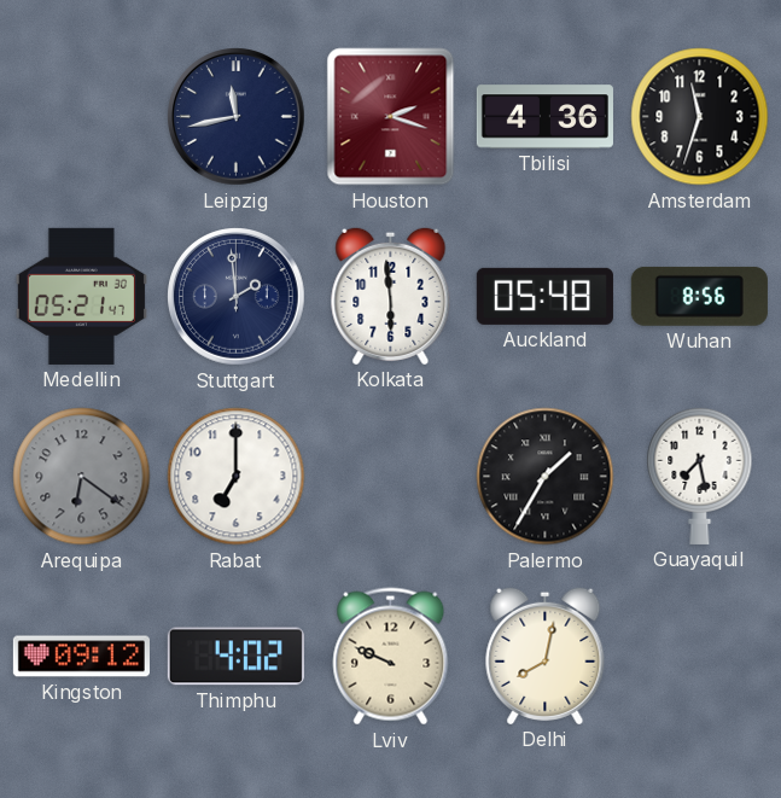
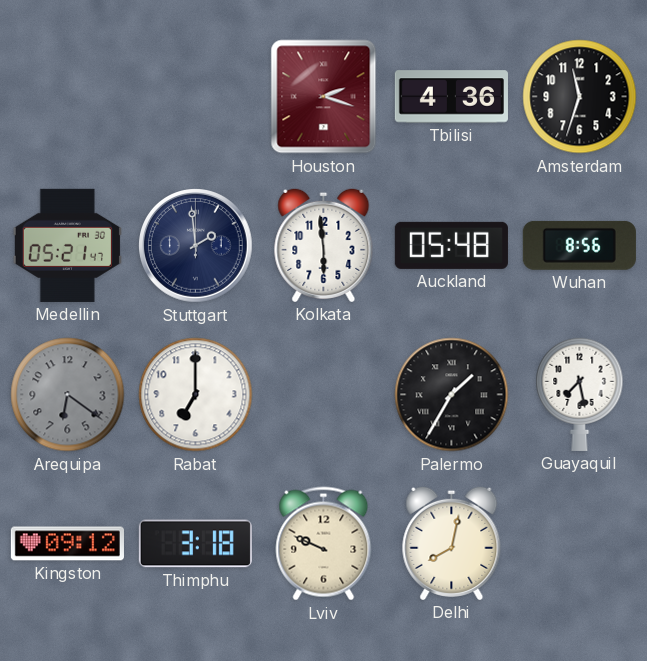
Leipzig: 11:43 -> none (237, 117)
Thimphu: 4:02 -> 3:18 (195, 544)
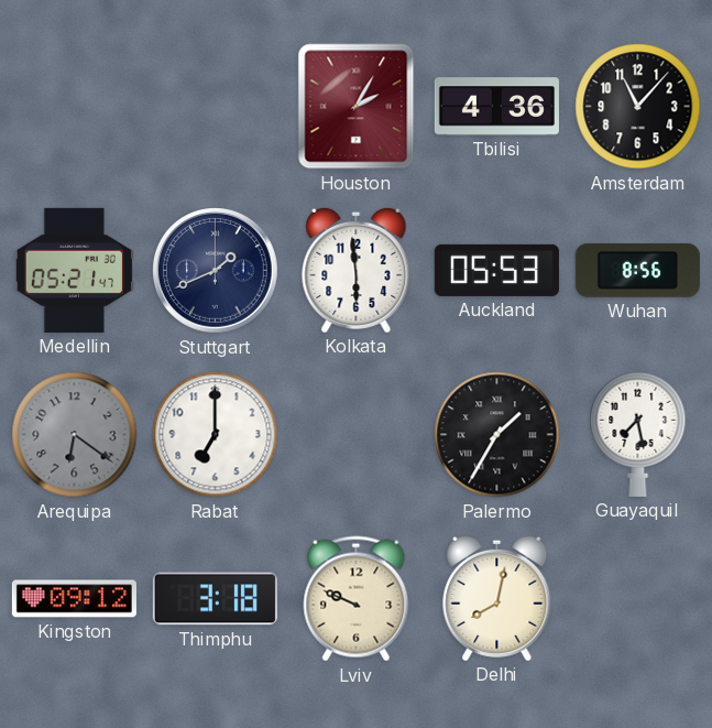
Houston: 2:18 -> 2:05 (357, 107)
Amsterdam: 11:33 -> 11:07 (638, 107)
Stuttgart: 1:59 -> 1:41 (216, 271)
Auckland: 05:48 -> 05:53 (496, 270)
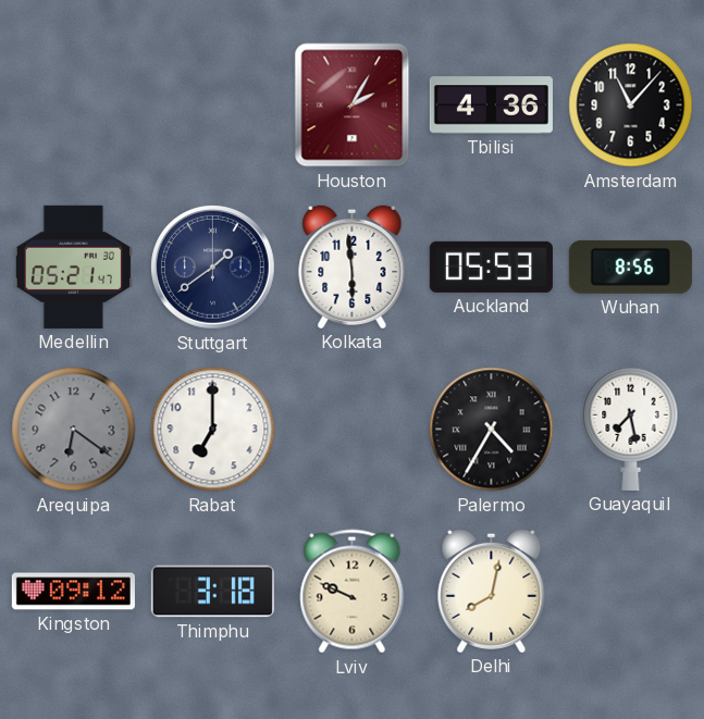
Stuttgart: 1:41 -> 1:39 (213, 268)
Palermo: 1:35 -> 4:35 (492, 430)
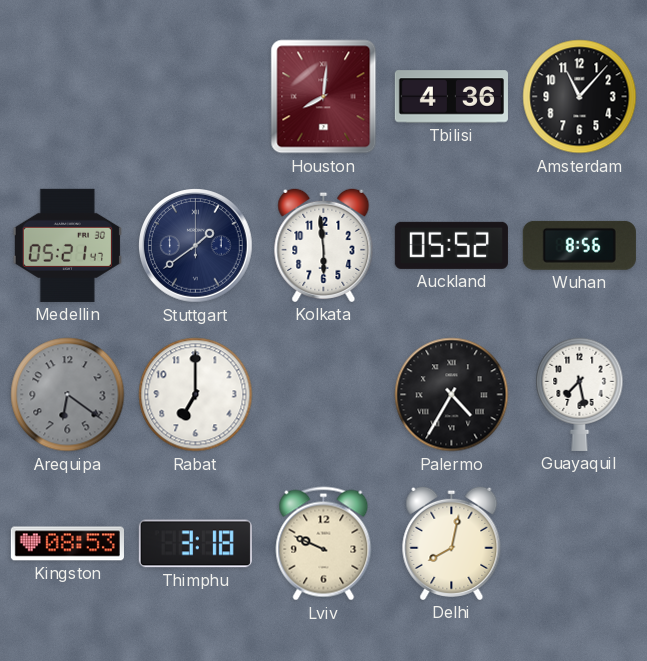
Houston: 2:05 -> 8:01 (324, 97)
Auckland: 05:53 -> 05:52 (451, 245)
Kingston: 09:12 -> 08:53 (67, 544)
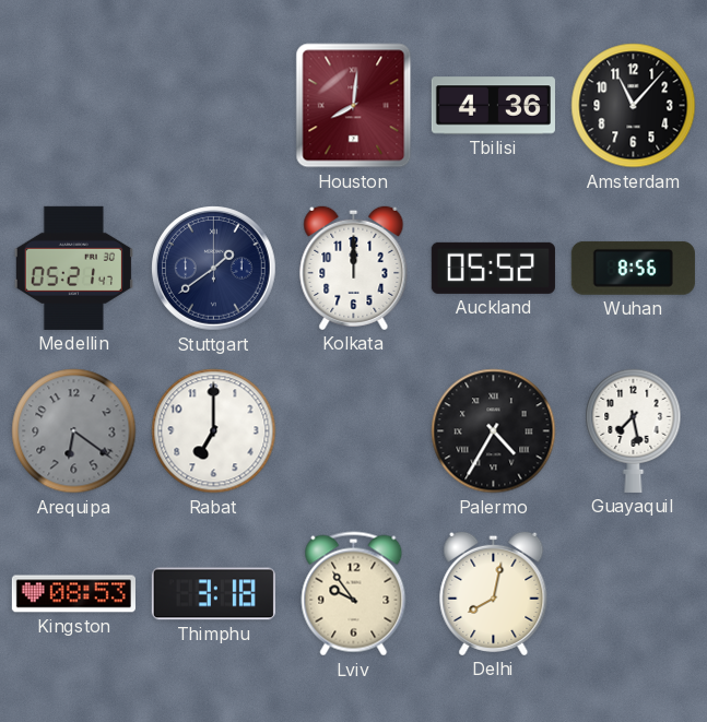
Kolkata: 5:59 -> 12:00 (354, 268)
Lviv: 9:49 -> 9:54 (354, 594)
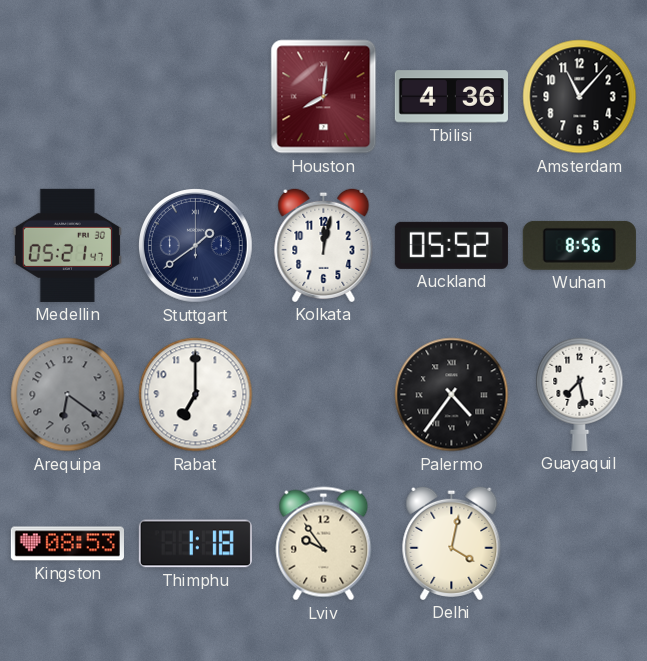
Kolkata: 12:00 -> 12:02 (324, 245)
Palermo: 4:35 -> 4:36 (452, 395)
Thimphu: 3:18 -> 1:18 (195, 544)
Delhi: 8:02 -> 4:02 (452, 543)
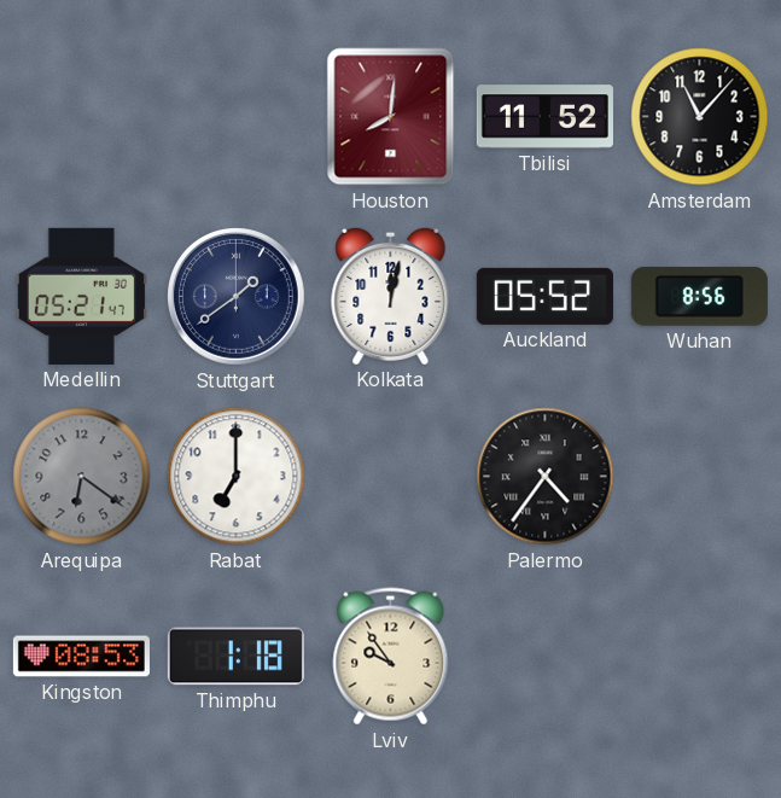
Tbilisi: 4:36 -> 11:52 (544, 117)
Guayaquil: 7:28 -> none (580, 394)
Delhi: 4:02 -> none (452, 543)
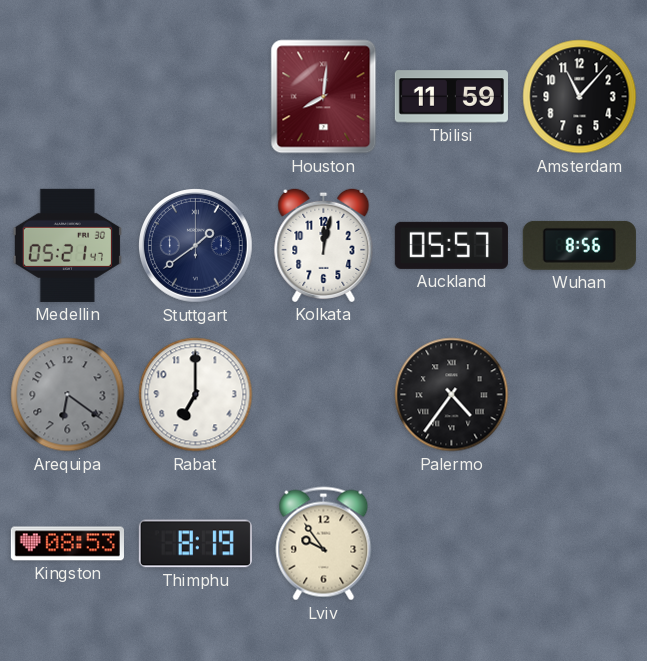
Tbilisi: 11:52 -> 11:59 (451, 97)
Auckland: 05:52 -> 05:57 (451, 245)
Thimphu: 1:18 -> 8:19 (195, 544)
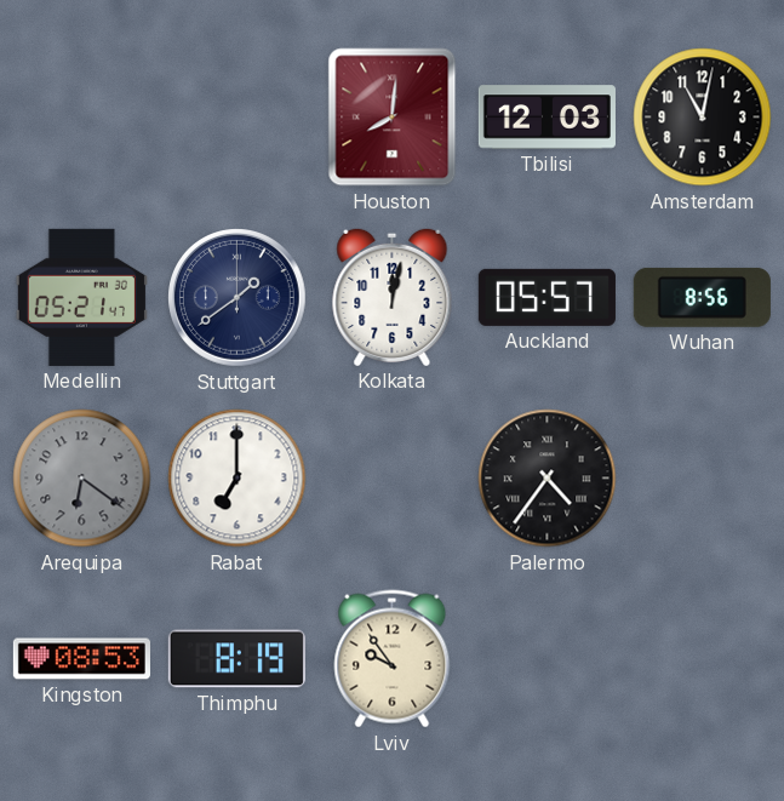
Tbilisi: 11:59 -> 12:03 (546, 118)
Amsterdam: 11:07 -> 11:02 (703, 118)
